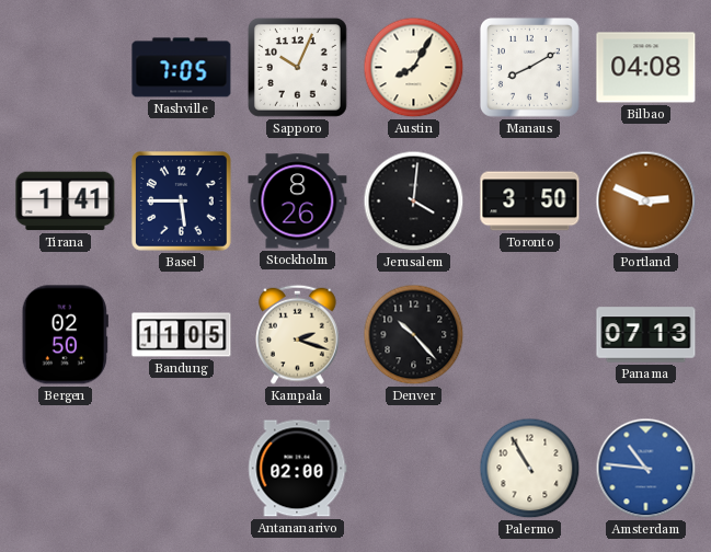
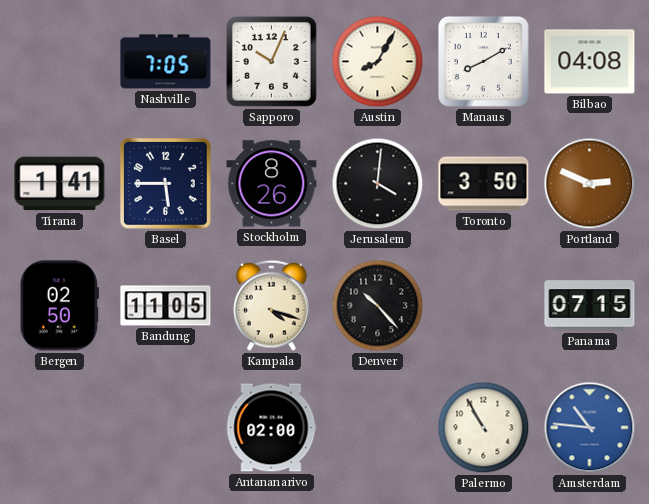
Kampala: 2:18 -> 4:18 (272, 305)
Panama: 07:13 -> 07:15 (590, 306)
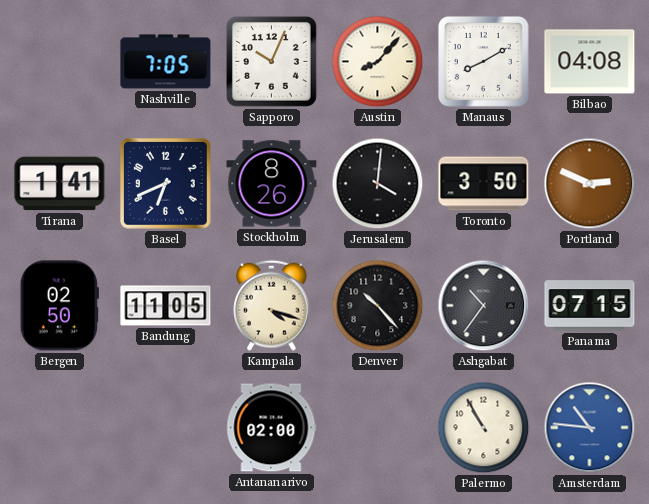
Austin: 8:05 -> 8:07 (378, 62)
Basel: 5:45 -> 6:41 (166, 184)
Ashgabat: none -> 10:36 (484, 306)
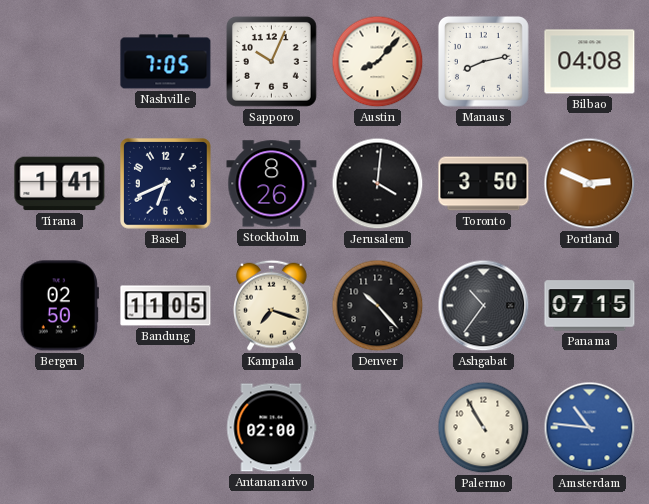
Manaus: 8:10 -> 8:13 (483, 61)
Kampala: 4:18 -> 7:18 (272, 305)
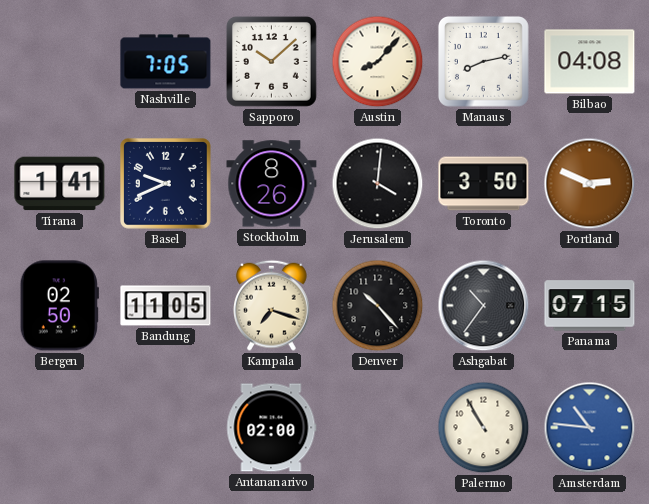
Sapporo: 10:04 -> 10:08 (271, 61)
Basel: 6:41 -> 9:41 (166, 184)
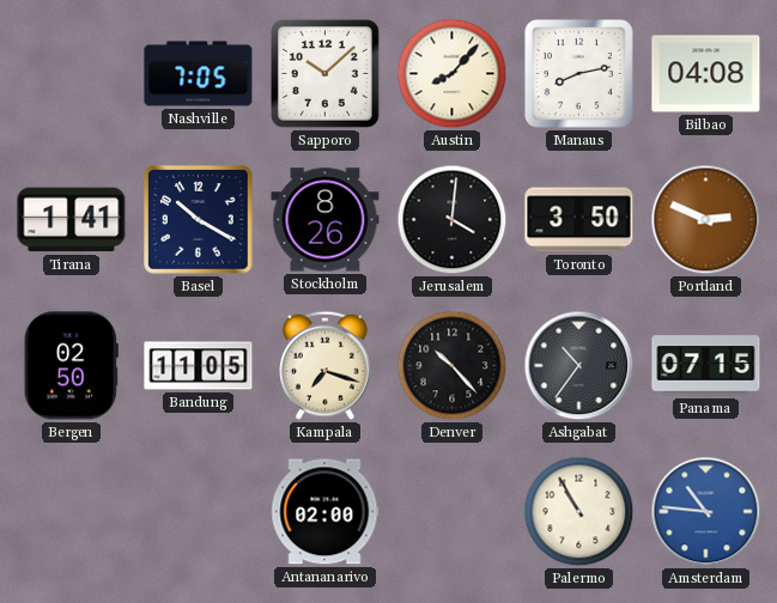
Basel: 9:41 -> 10:20 (199, 220)
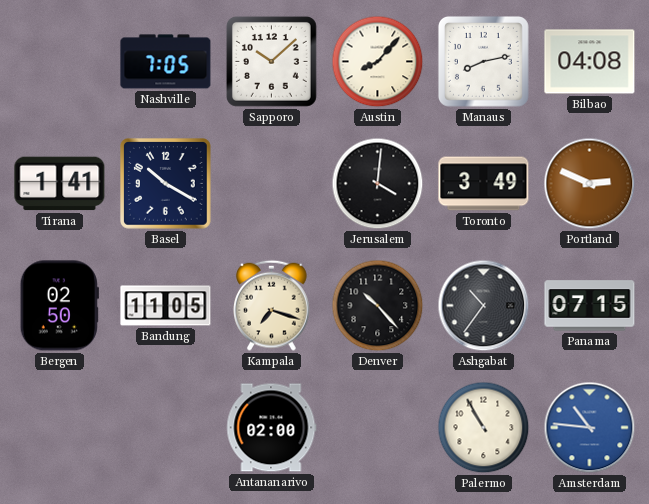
Stockholm: 8:26 -> none (326, 220)
Toronto: 3:50 -> 3:49 (484, 184)
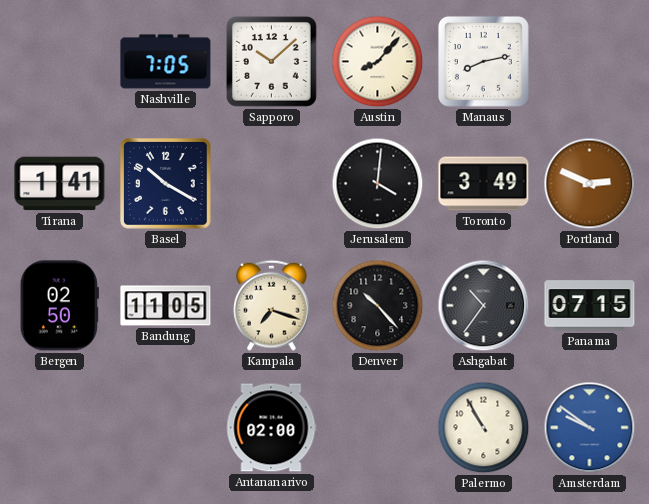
Bilbao: 04:08 -> none (590, 62)
Amsterdam: 10:46 -> 9:51 (590, 428)
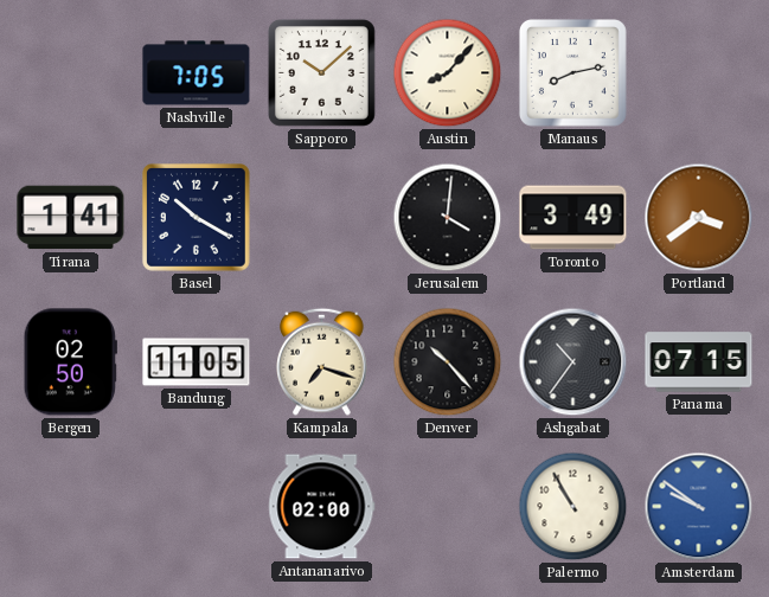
Portland: 2:49 -> 3:39 (699, 218)
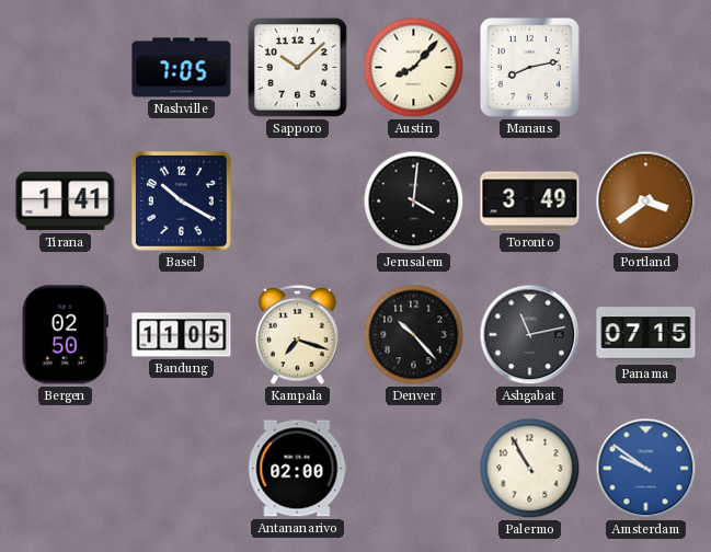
Ashgabat: 10:36 -> 11:13 (530, 335)
